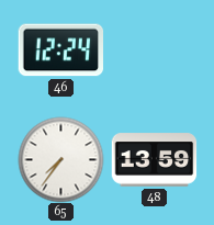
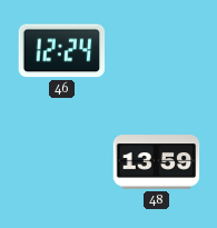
65: 7:36 -> none (60, 159)
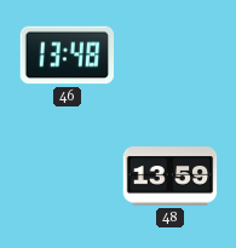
46: 12:24 -> 13:48 (67, 56)
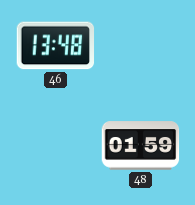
48: 13:59 -> 01:59 (140, 146)
